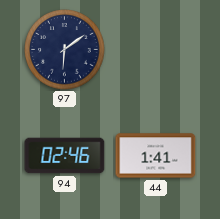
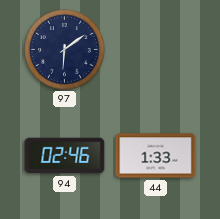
44: 1:41 -> 1:33 (156, 156)
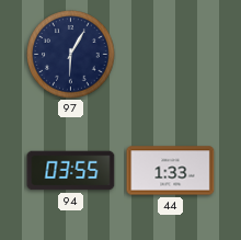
97: 6:09 -> 6:05 (71, 55)
94: 02:46 -> 03:55 (71, 171)
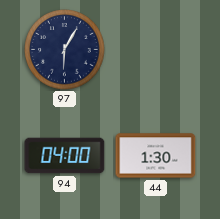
94: 03:55 -> 04:00 (65, 156)
44: 1:33 -> 1:30 (156, 156)
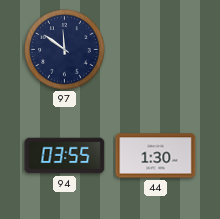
97: 6:05 -> 11:51 (65, 50)
94: 04:00 -> 03:55 (65, 156)
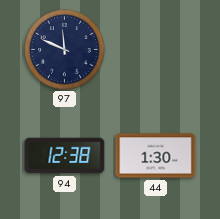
97: 11:51 -> 11:49 (65, 50)
94: 03:55 -> 12:38 (65, 156)
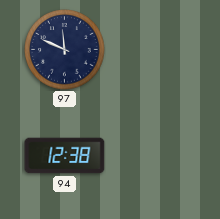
44: 1:30 -> none (156, 156)
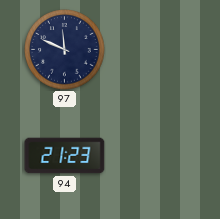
94: 12:38 -> 21:23 (65, 156)
